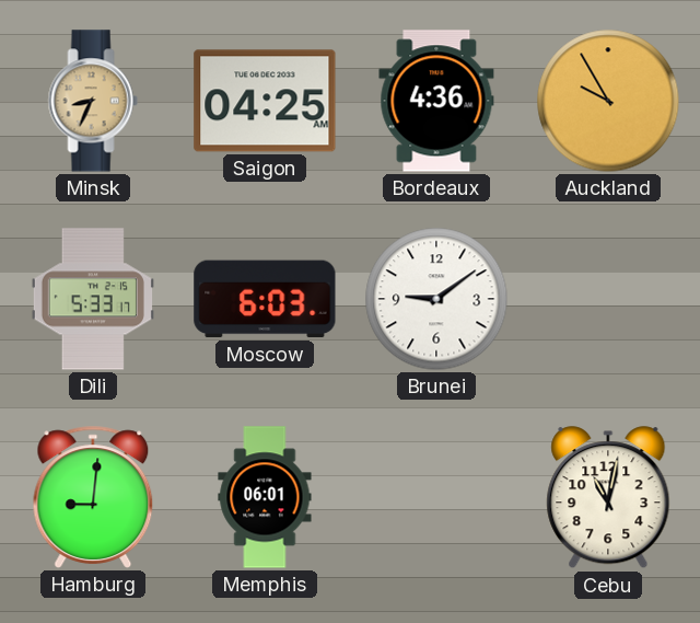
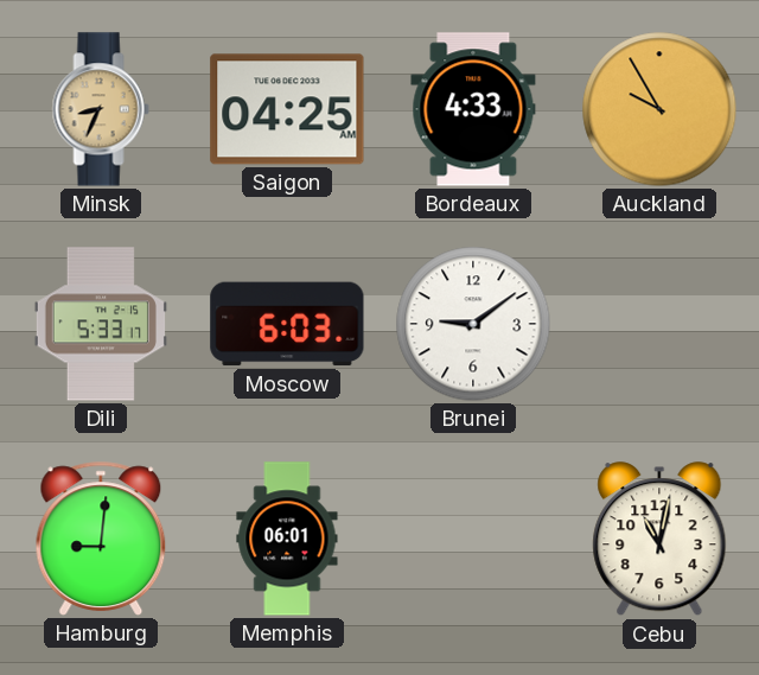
Bordeaux: 4:36 -> 4:33 (473, 109)
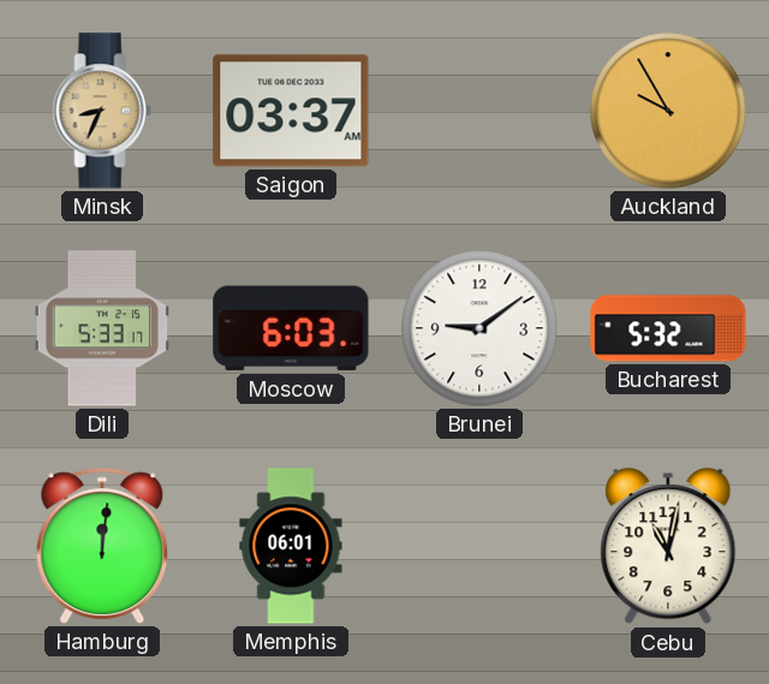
Saigon: 04:25 -> 03:37 (291, 111)
Bordeaux: 4:33 -> none (473, 109)
Bucharest: none -> 5:32 (668, 328)
Hamburg: 9:01 -> 12:01 (102, 546)
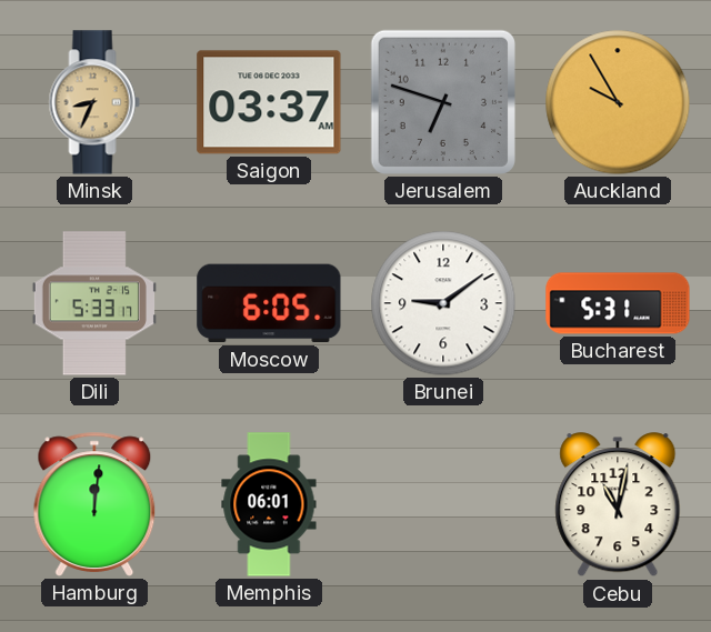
Jerusalem: none -> 6:48 (443, 102)
Moscow: 6:03 -> 6:05 (269, 303)
Bucharest: 5:32 -> 5:31 (618, 303)
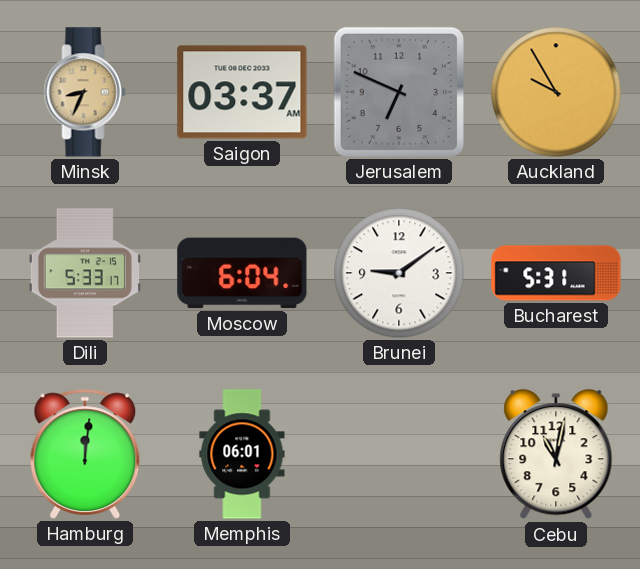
Jerusalem: 6:48 -> 6:49 (399, 92)
Moscow: 6:05 -> 6:04 (242, 273)
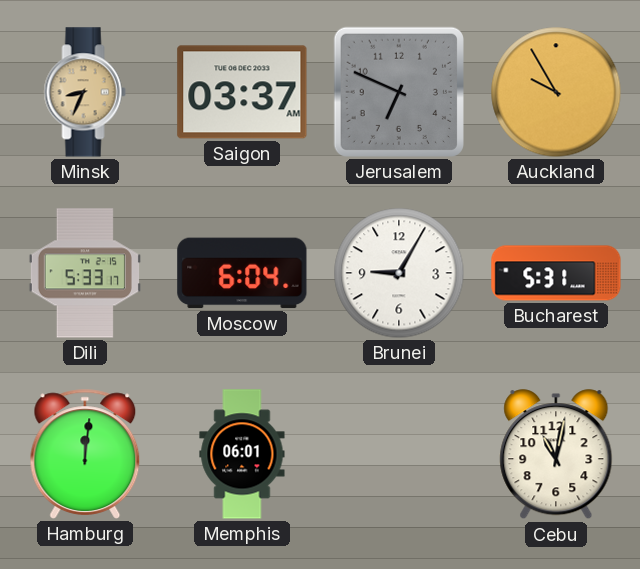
Brunei: 9:09 -> 9:05 (399, 273)
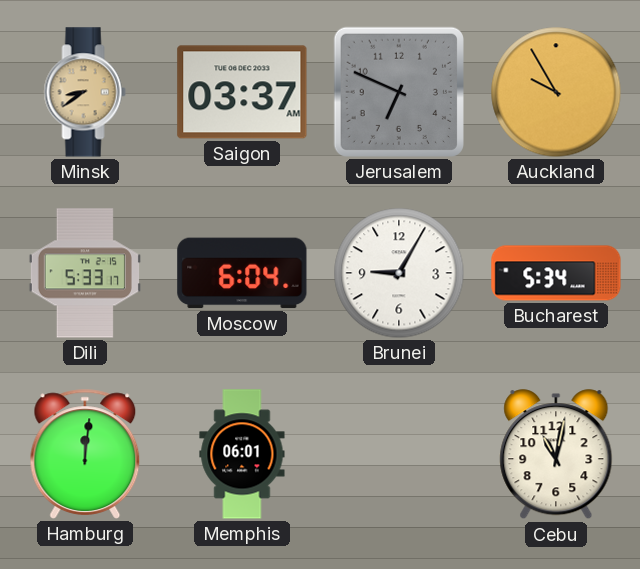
Minsk: 8:34 -> 8:39 (85, 92)
Bucharest: 5:31 -> 5:34 (556, 273)
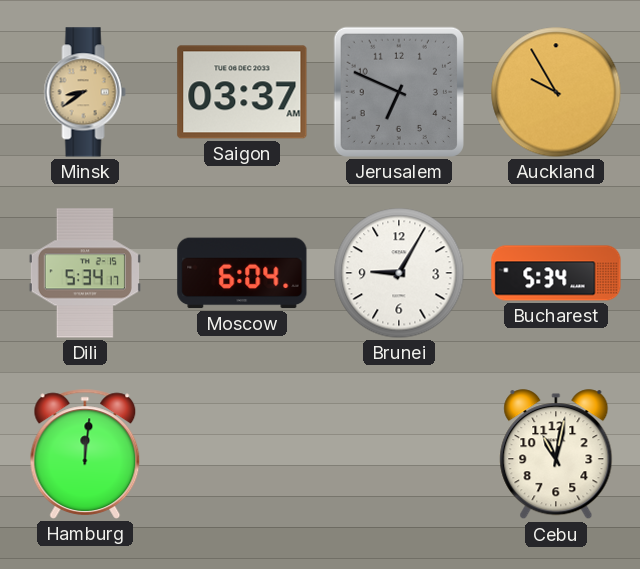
Dili: 5:33 -> 5:34 (85, 273)
Memphis: 06:01 -> none (242, 454)
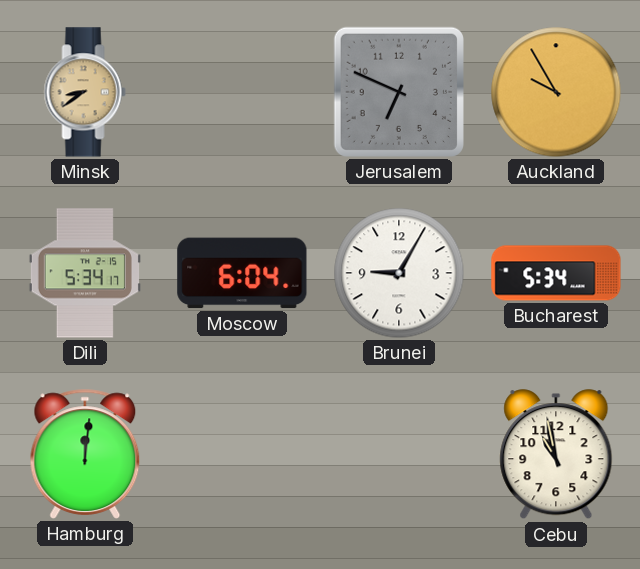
Saigon: 03:37 -> none (242, 92)
Cebu: 11:02 -> 10:58 (556, 455)
